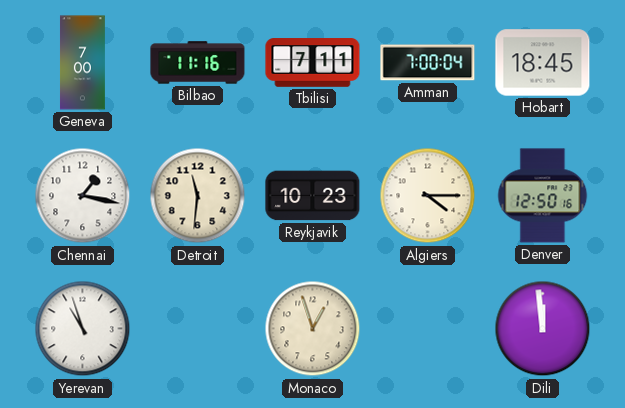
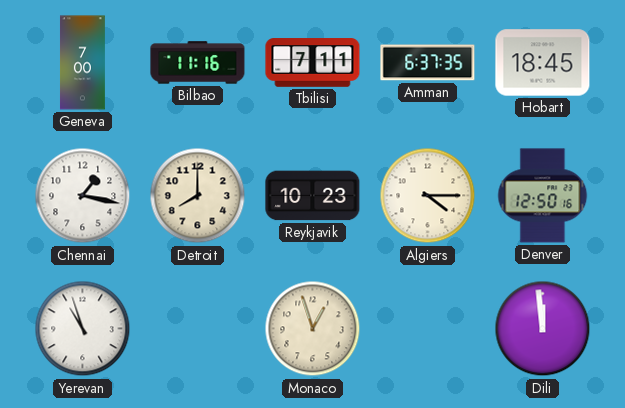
Amman: 7:00 -> 6:37 (428, 63)
Detroit: 11:31 -> 8:00 (198, 196)
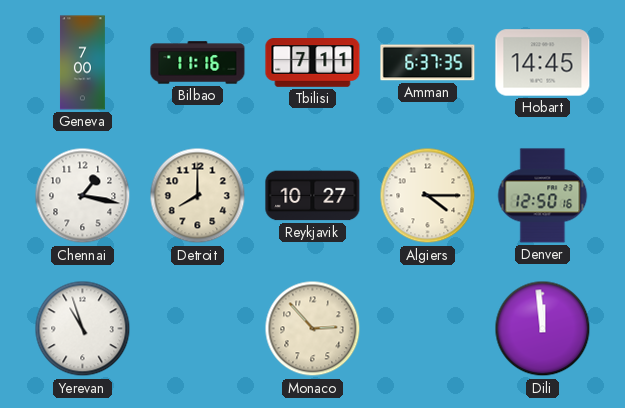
Hobart: 18:45 -> 14:45 (543, 63)
Reykjavik: 10:23 -> 10:27 (313, 196)
Monaco: 12:57 -> 2:53 (313, 329)
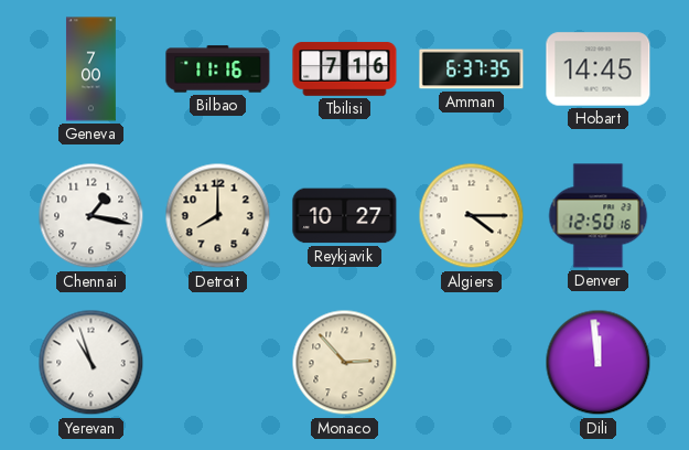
Tbilisi: 7:11 -> 7:16 (345, 69)
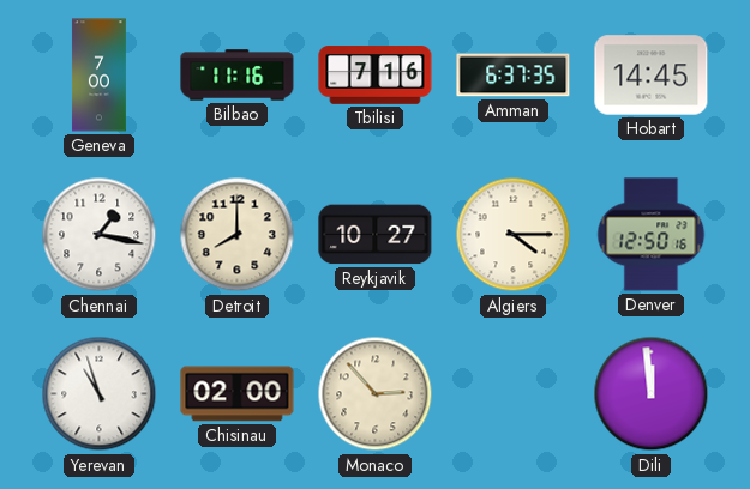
Chisinau: none -> 02:00 (238, 394)
